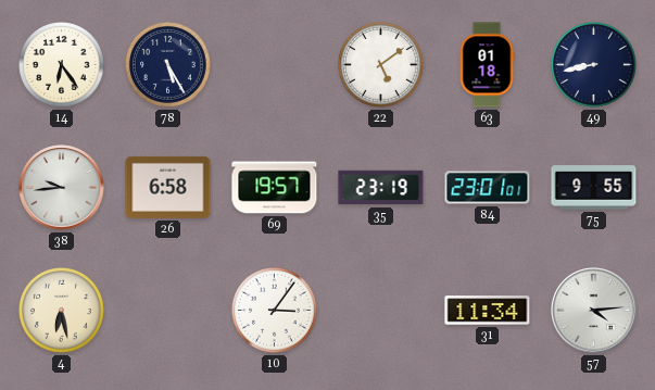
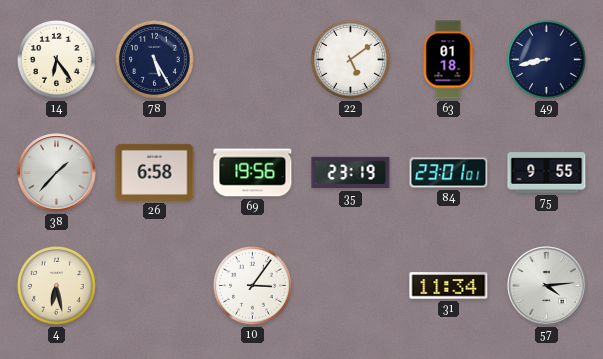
38: 9:44 -> 1:37 (57, 173)
69: 19:57 -> 19:56 (253, 173)
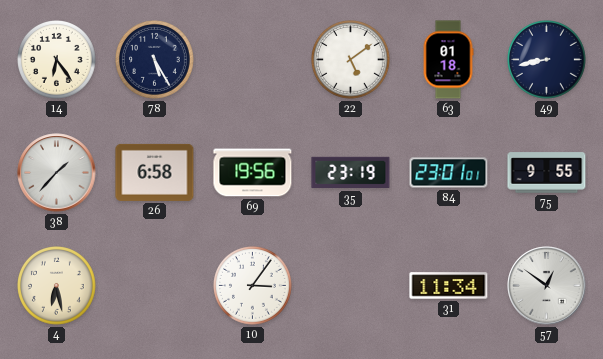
57: 4:14 -> 12:51 (547, 286)
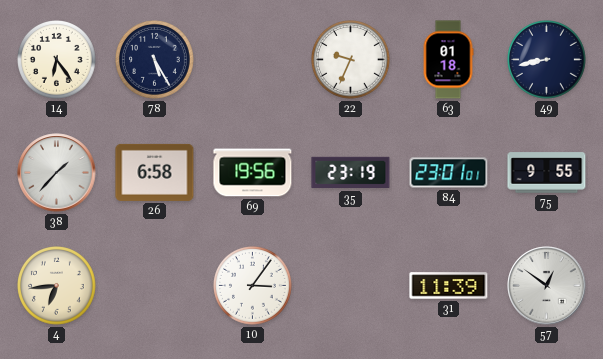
22: 5:09 -> 9:34 (351, 60)
4: 6:28 -> 6:44 (57, 286)
31: 11:34 -> 11:39 (449, 286)
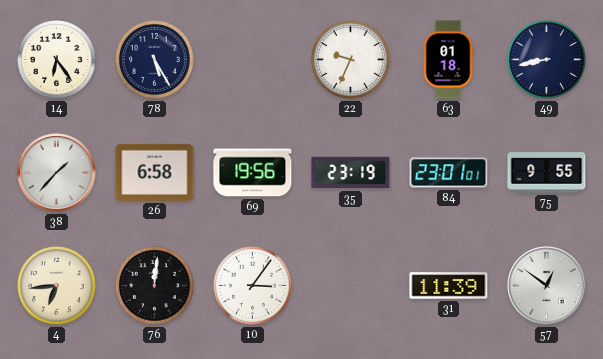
76: none -> 12:01 (155, 286)
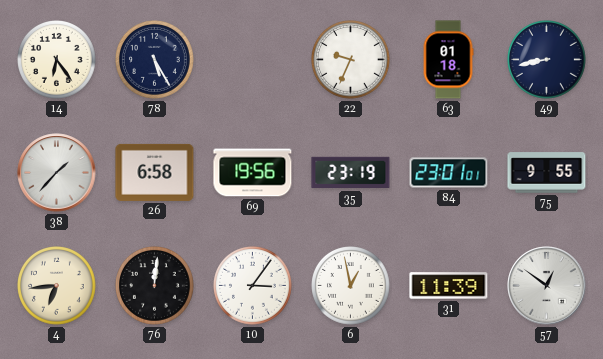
6: none -> 12:58 (351, 286)
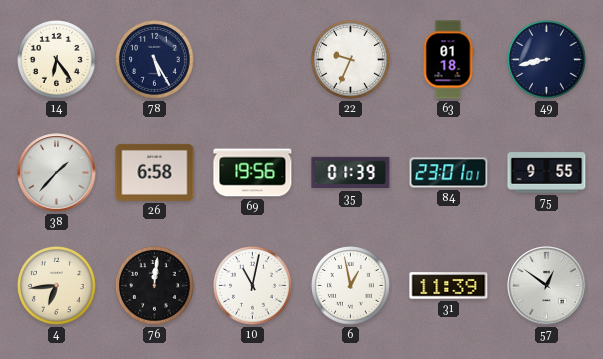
35: 23:19 -> 01:39 (351, 173)
10: 3:06 -> 11:02 (253, 286)
